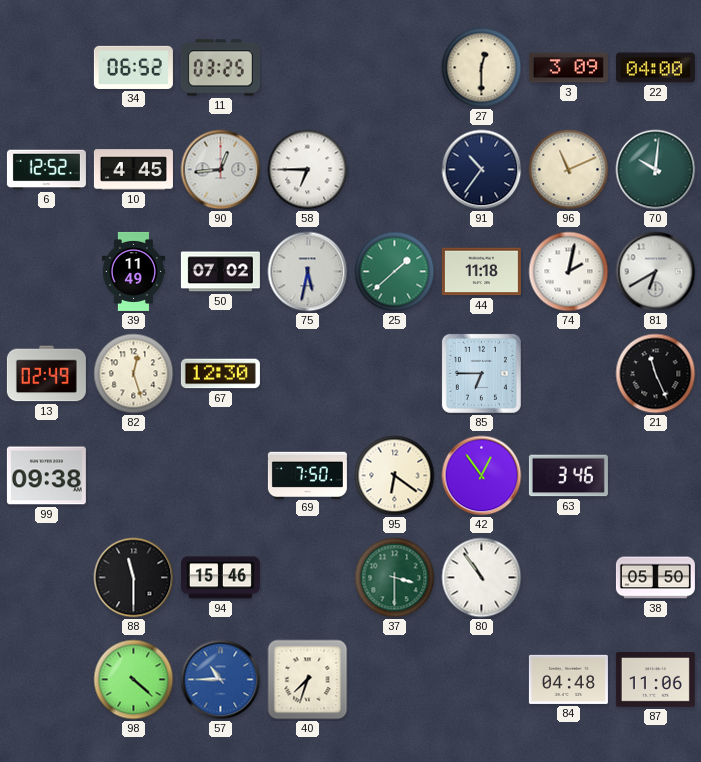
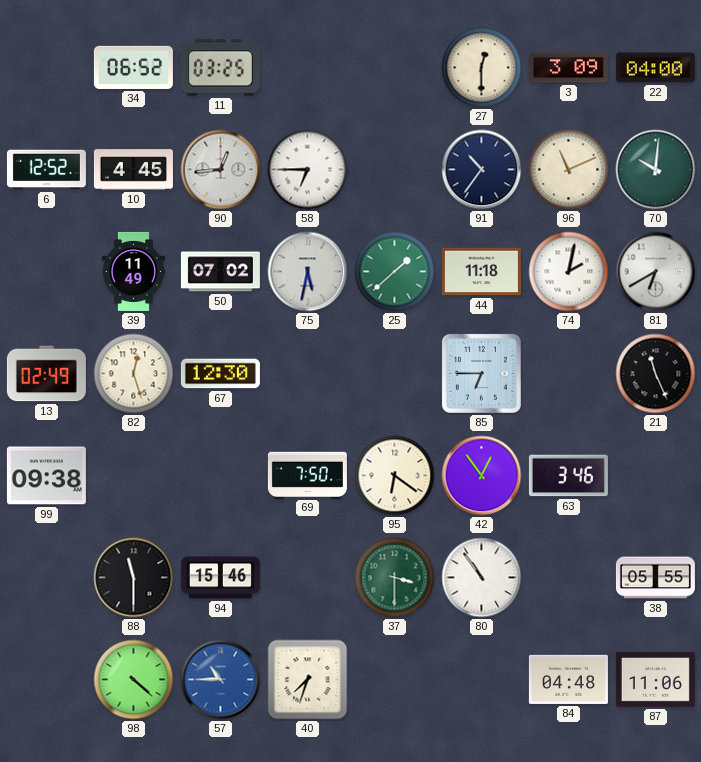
38: 05:50 -> 05:55 (655, 578)
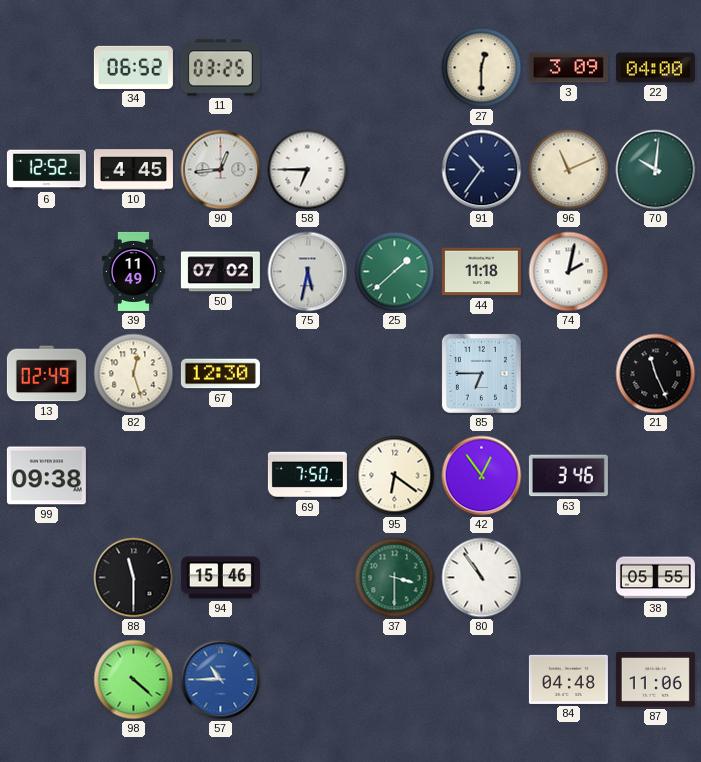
81: 6:40 -> none (656, 272)
40: 7:33 -> none (308, 680)
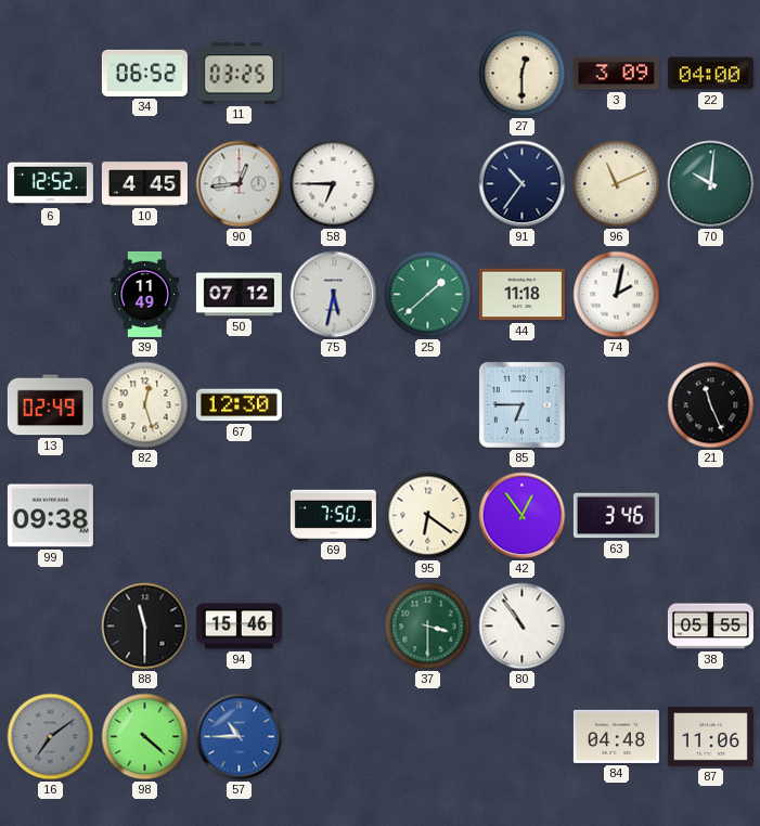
50: 07:02 -> 07:12 (239, 295)
16: none -> 7:09 (51, 737)
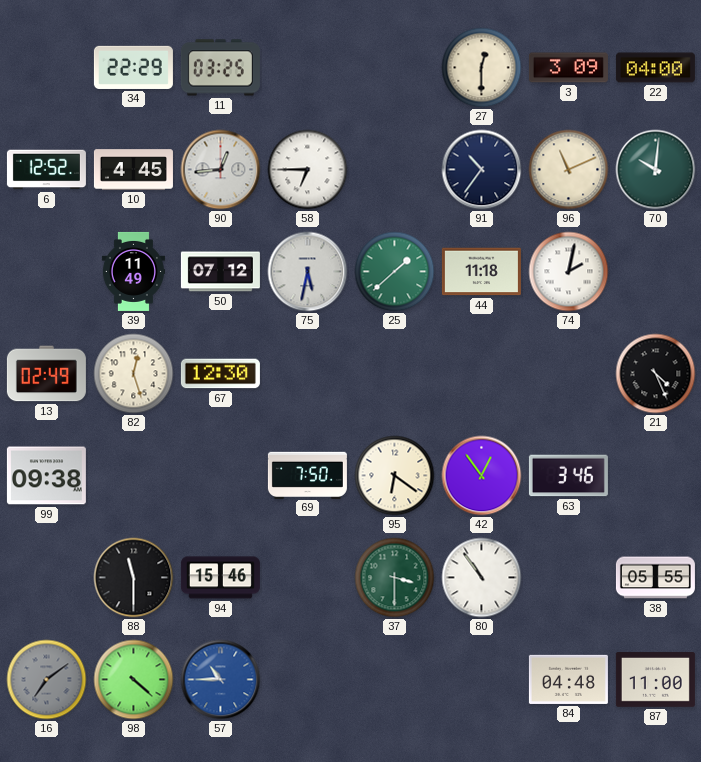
34: 06:52 -> 22:29 (133, 67)
85: 6:45 -> none (521, 404)
21: 11:26 -> 4:26 (656, 374)
87: 11:06 -> 11:00 (655, 680)
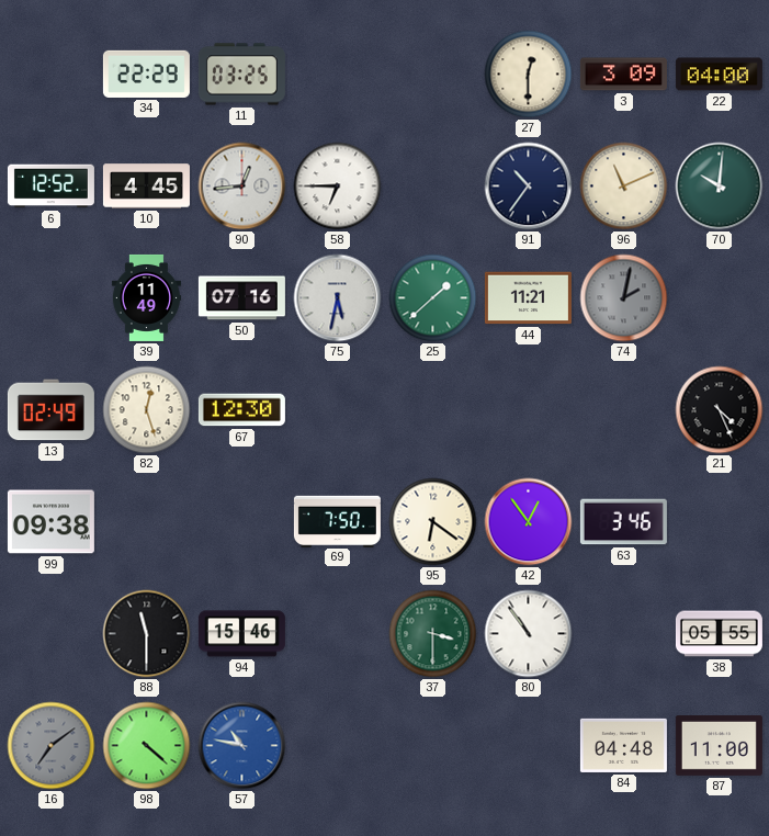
50: 07:12 -> 07:16 (241, 298)
44: 11:18 -> 11:21 (528, 298)
74 dial: white -> grey (624, 298)
57: 10:45 -> 10:47 (242, 746)
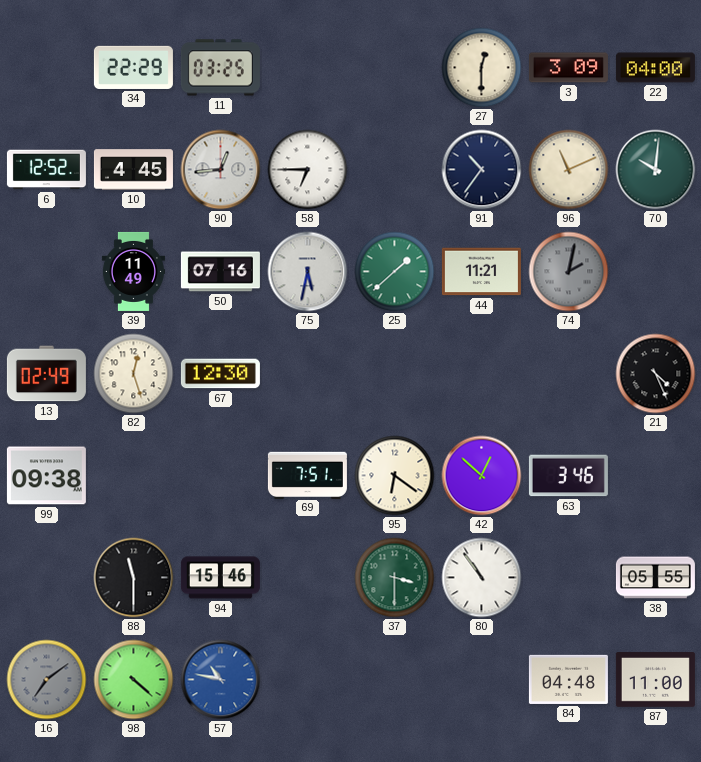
69: 7:50 -> 7:51 (307, 475)
42: 12:54 -> 12:52 (482, 476)
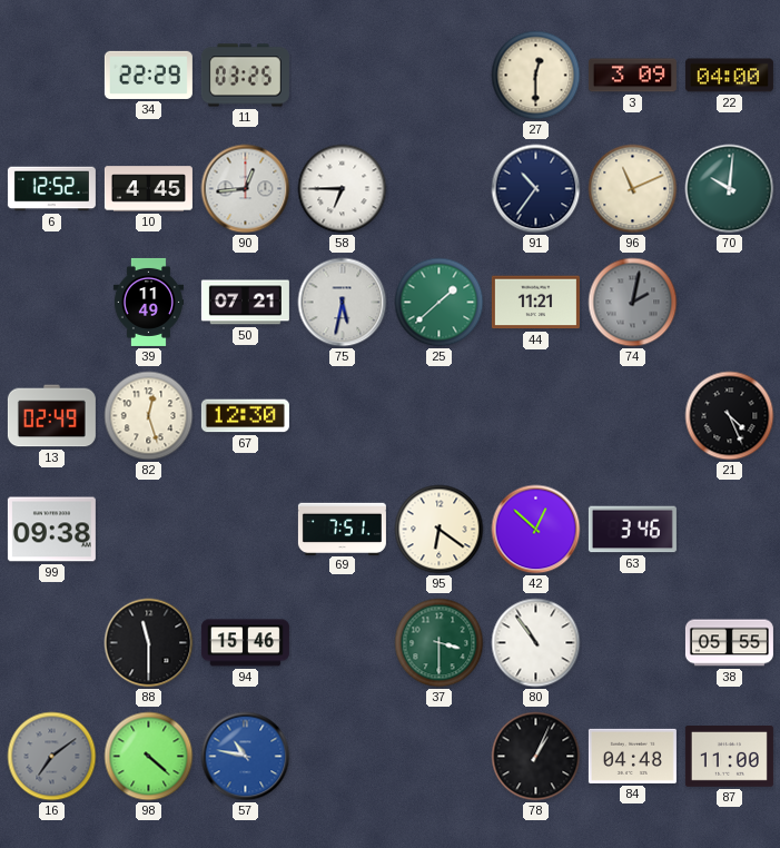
50: 07:16 -> 07:21 (245, 303)
78: none -> 1:04 (536, 757)
